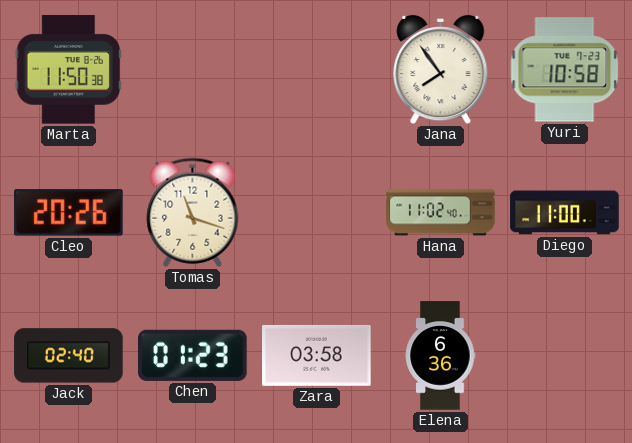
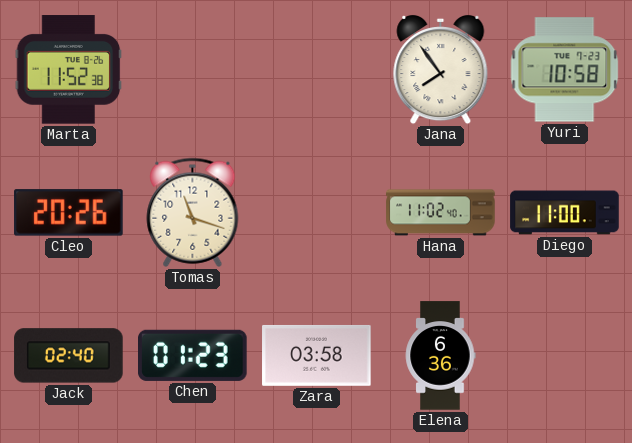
Marta: 11:50 -> 11:52 (69, 70)
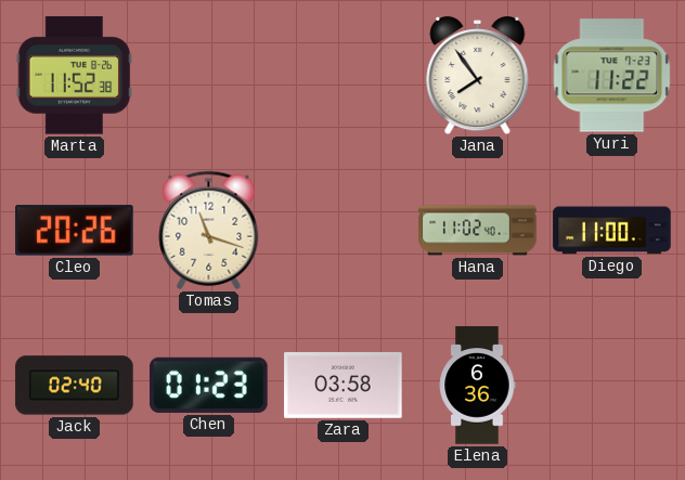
Yuri: 10:58 -> 11:22 (612, 76)
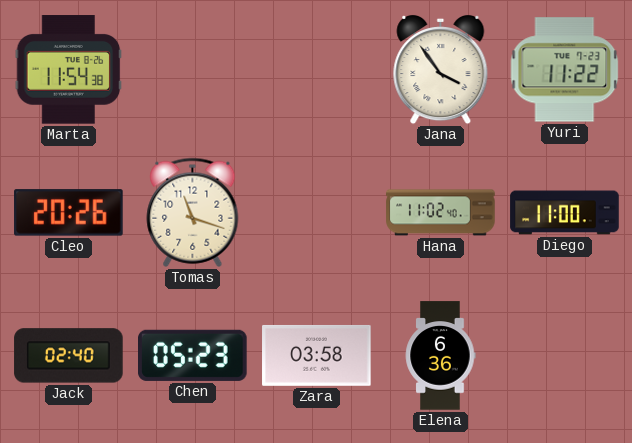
Marta: 11:52 -> 11:54 (69, 70)
Jana: 7:54 -> 3:54 (441, 70)
Chen: 01:23 -> 05:23 (193, 355)
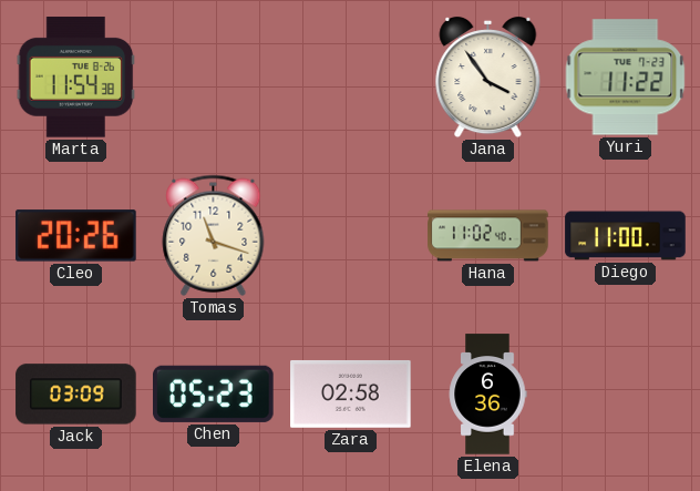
Jack: 02:40 -> 03:09 (76, 395)
Zara: 03:58 -> 02:58 (351, 393)
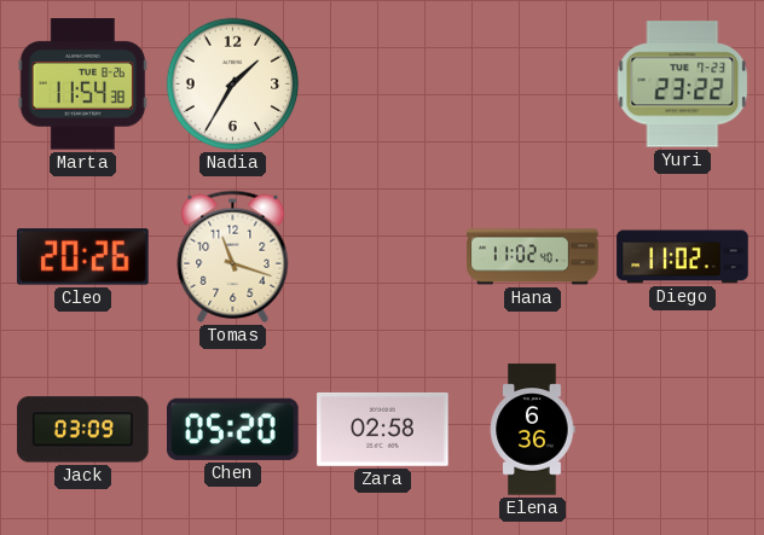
Nadia: none -> 1:35 (233, 85)
Jana: 3:54 -> none (488, 78)
Yuri: 11:22 -> 23:22 (683, 85)
Diego: 11:00 -> 11:02 (683, 257)
Chen: 05:23 -> 05:20 (233, 429)
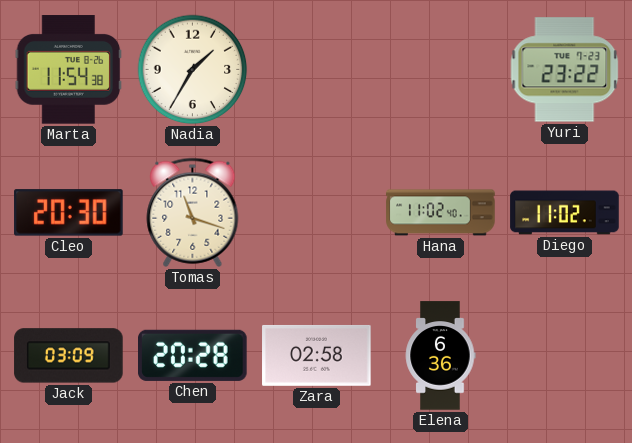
Cleo: 20:26 -> 20:30 (69, 213)
Chen: 05:20 -> 20:28 (193, 355)
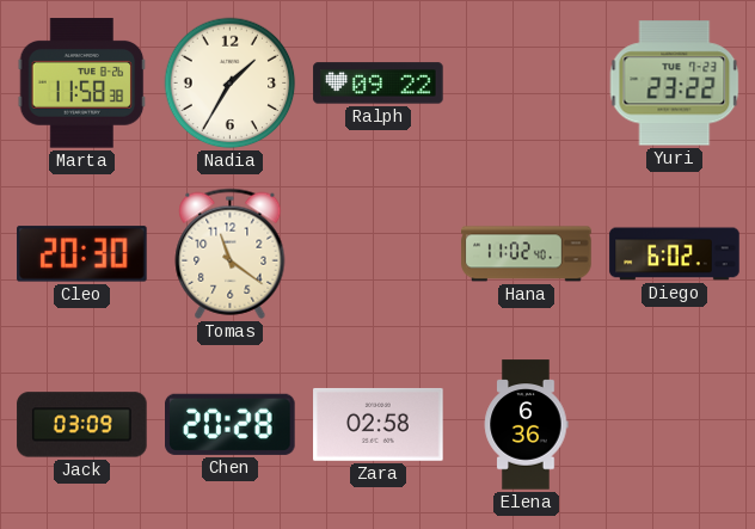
Marta: 11:54 -> 11:58 (82, 84)
Ralph: none -> 09:22 (379, 84)
Tomas: 11:18 -> 11:21 (231, 253)
Diego: 11:02 -> 6:02 (675, 254)
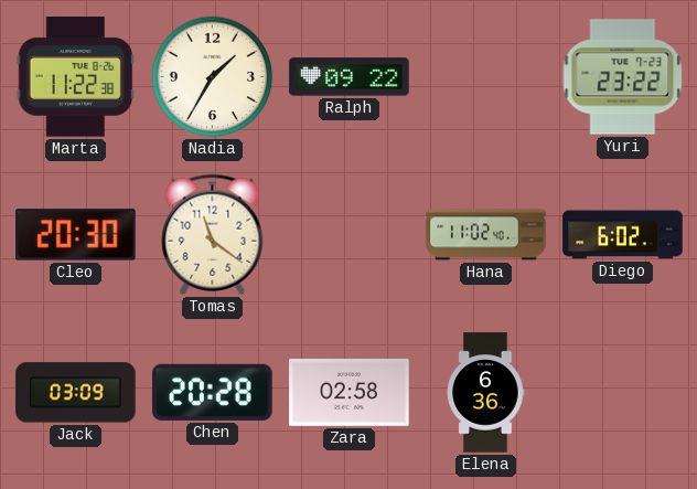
Marta: 11:58 -> 11:22 (76, 77)
